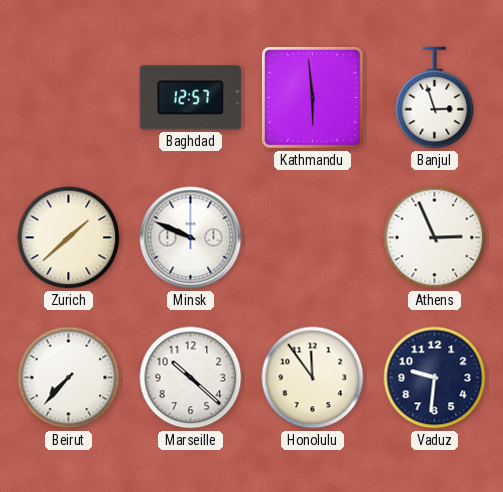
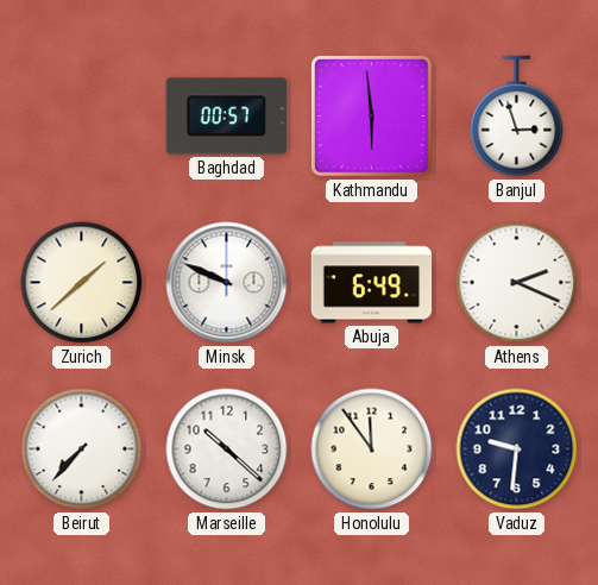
Baghdad: 12:57 -> 00:57 (226, 117)
Abuja: none -> 6:49 (372, 283)
Athens: 2:56 -> 2:19 (517, 283)
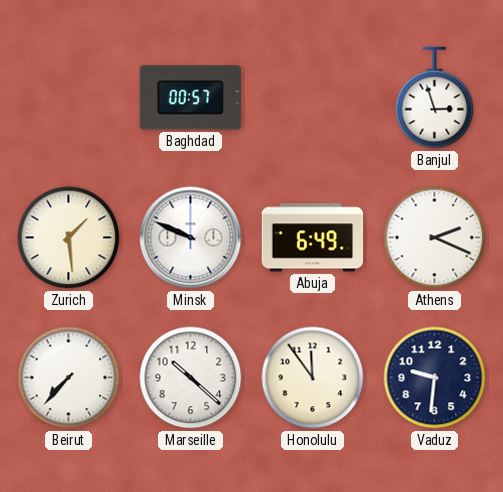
Kathmandu: 5:59 -> none (371, 115)
Zurich: 1:38 -> 1:29 (69, 238)
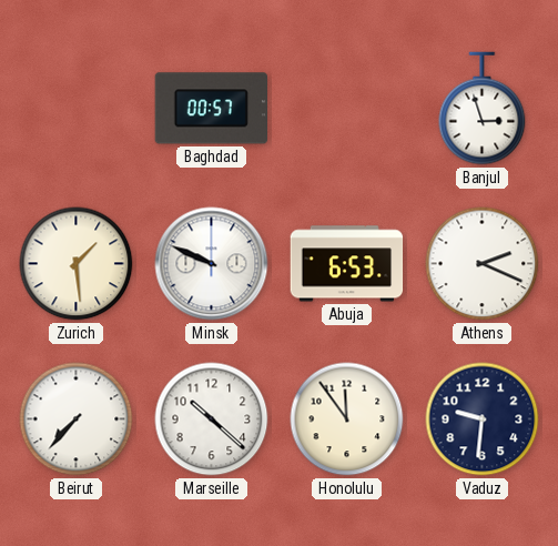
Abuja: 6:49 -> 6:53 (347, 264)
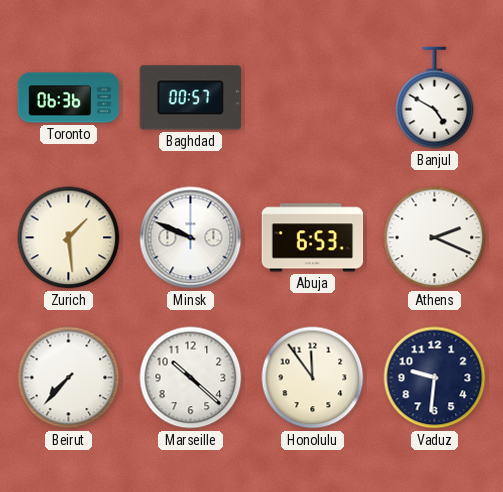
Toronto: none -> 06:36 (69, 98)
Banjul: 2:57 -> 4:50 (435, 98)
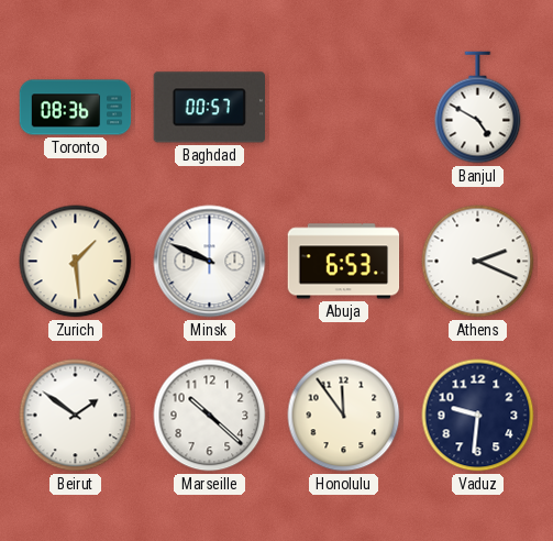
Toronto: 06:36 -> 08:36 (76, 108)
Beirut: 7:37 -> 1:51 (76, 416)
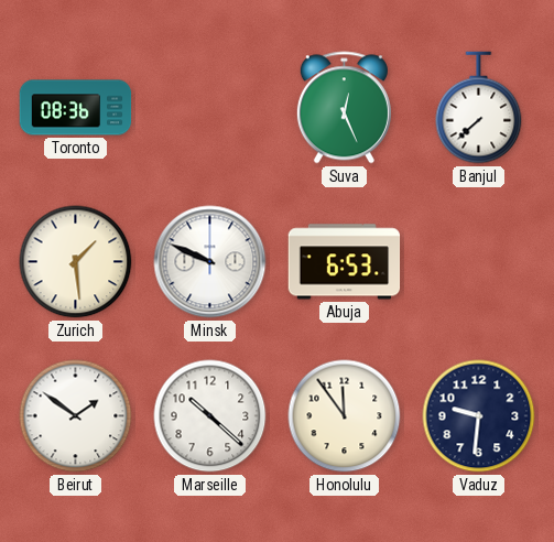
Baghdad: 00:57 -> none (209, 108)
Suva: none -> 12:26 (344, 108)
Banjul: 4:50 -> 7:38 (479, 108)
Athens: 2:19 -> none (478, 262)
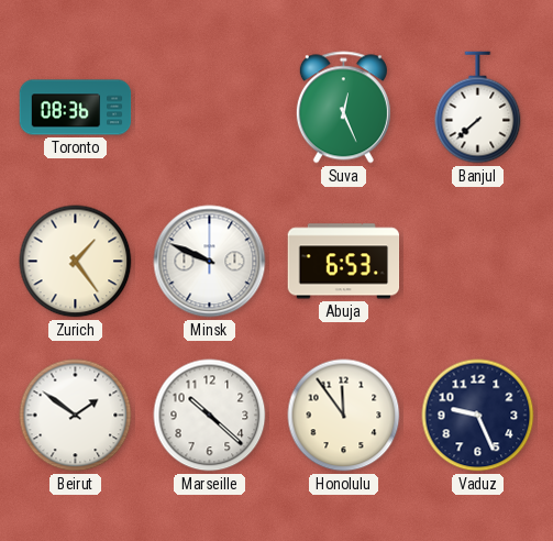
Zurich: 1:29 -> 1:24 (76, 262)
Vaduz: 9:31 -> 9:26 (478, 416)
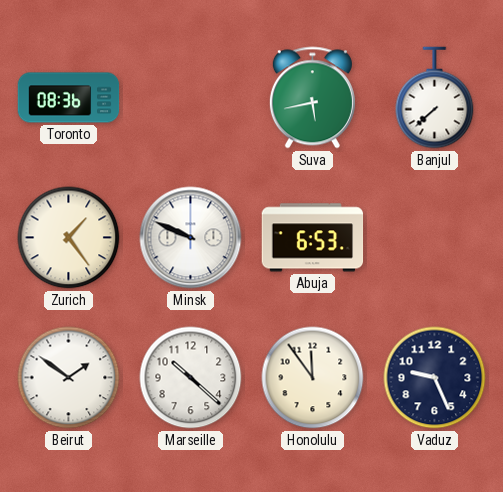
Suva: 12:26 -> 5:43 (312, 98)
